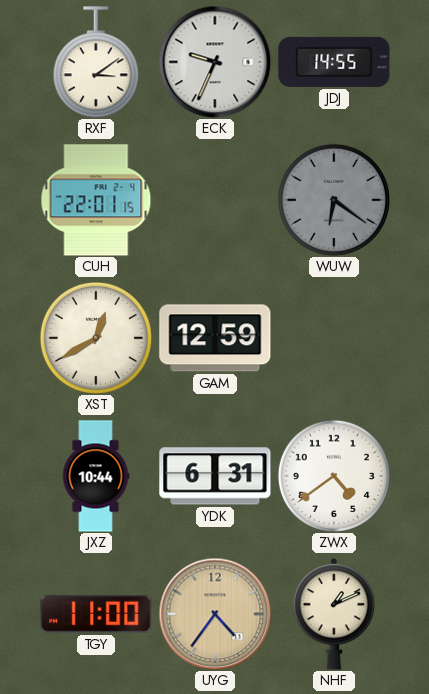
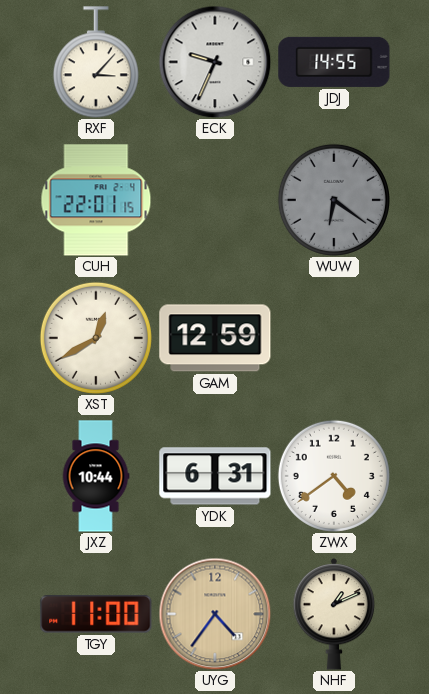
RXF: 3:09 -> 3:07 (96, 62)
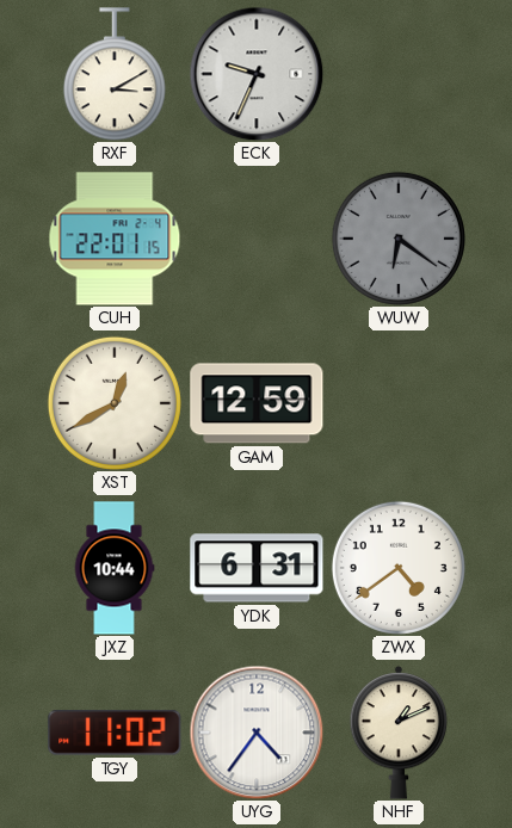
RXF: 3:07 -> 3:10 (115, 74)
JDJ: 14:55 -> none (334, 62)
TGY: 11:00 -> 11:02 (115, 733)
UYG dial: champagne -> white (257, 733)
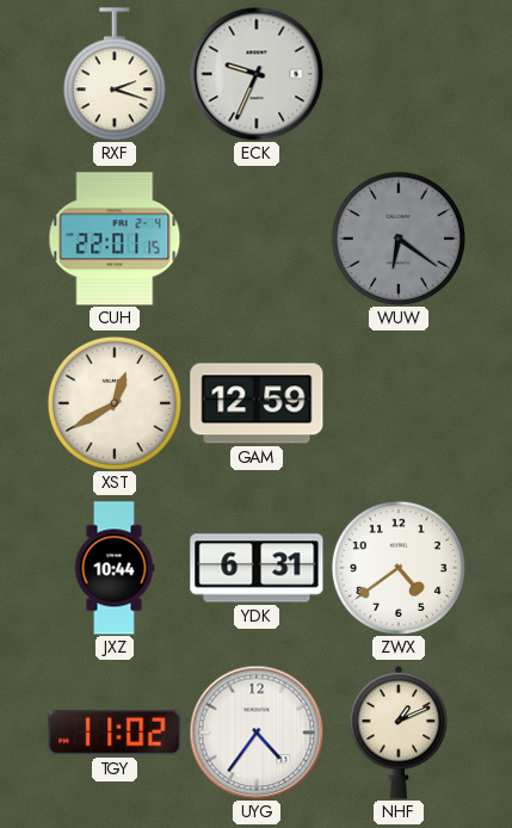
RXF: 3:10 -> 2:18 (115, 74)
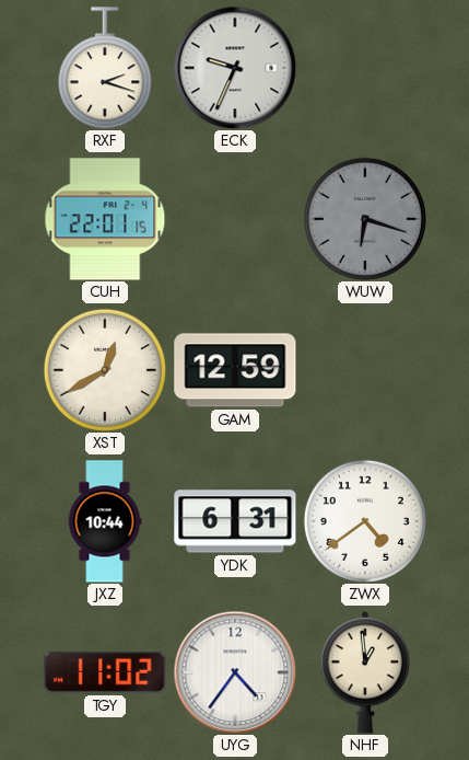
WUW: 6:21 -> 6:18 (365, 219)
NHF: 1:11 -> 12:59 (365, 672)
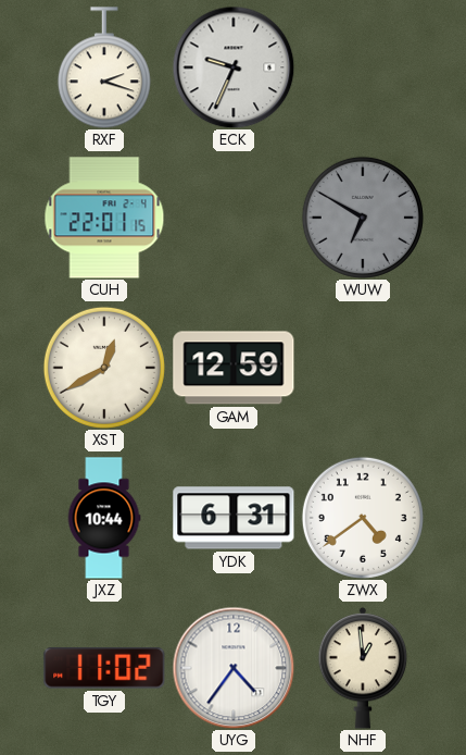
WUW: 6:18 -> 6:50 (363, 218)
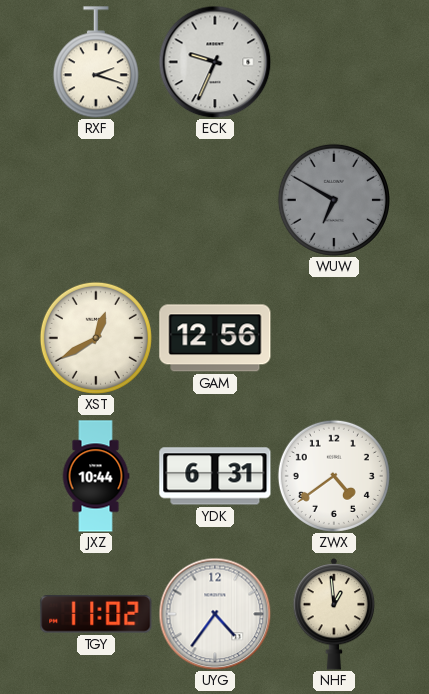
CUH: 22:01 -> none (104, 218)
GAM: 12:59 -> 12:56 (215, 338)
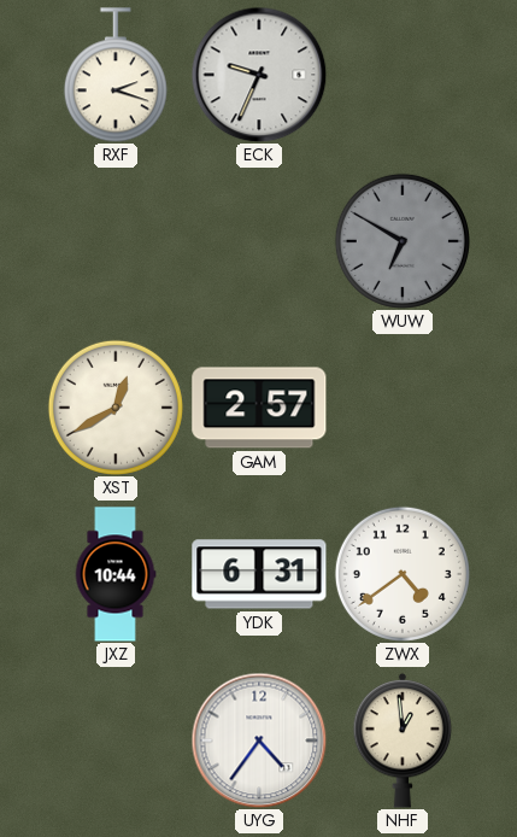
GAM: 12:56 -> 2:57 (259, 408)
TGY: 11:02 -> none (96, 614)
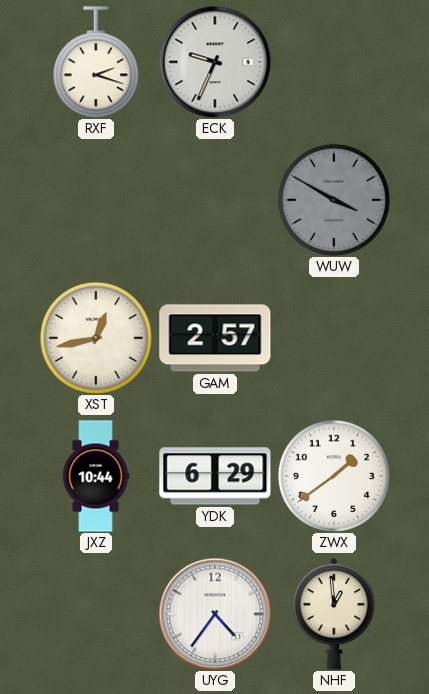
WUW: 6:50 -> 3:50 (334, 200)
XST: 12:40 -> 12:43 (96, 338)
YDK: 6:31 -> 6:29 (215, 476)
ZWX: 4:39 -> 1:39 (334, 476)
